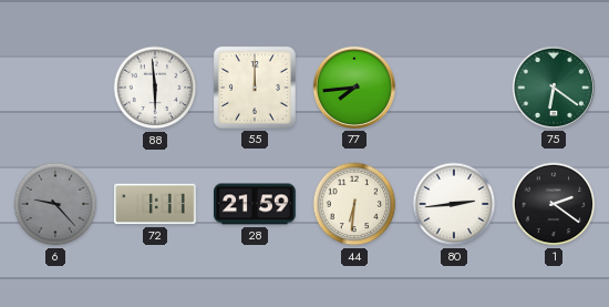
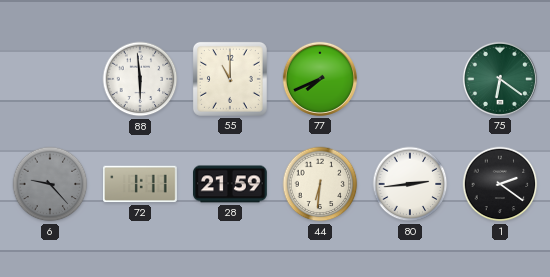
55: 12:00 -> 11:00 (230, 79)
77: 7:44 -> 7:41 (320, 79)
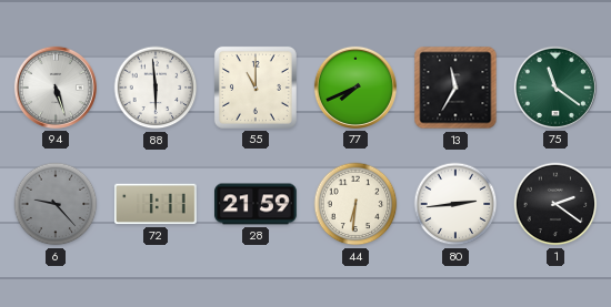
94: none -> 5:27 (56, 88)
13: none -> 11:35 (455, 88)
75: 6:21 -> 11:21 (555, 88)
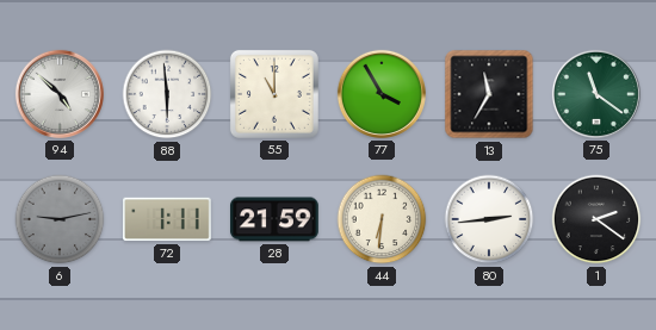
94: 5:27 -> 4:52 (60, 94)
77: 7:41 -> 3:55 (382, 94)
6: 9:23 -> 9:13 (60, 219)
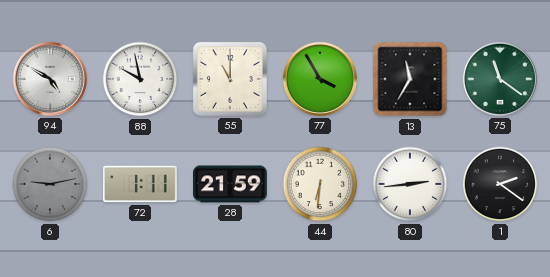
94: 4:52 -> 4:50 (50, 79)
88: 5:59 -> 9:58 (140, 79)
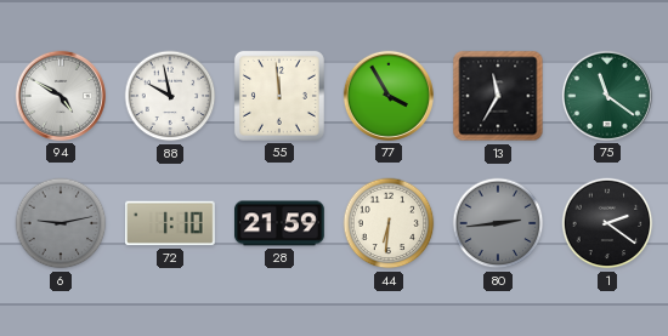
55: 11:00 -> 11:59 (279, 96)
72: 1:11 -> 1:10 (171, 223)
80 dial: white -> grey (498, 223)
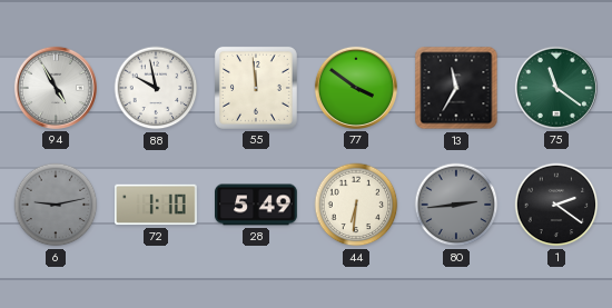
94: 4:50 -> 4:55 (56, 88)
77: 3:55 -> 3:51 (356, 88)
28: 21:59 -> 5:49 (257, 205)
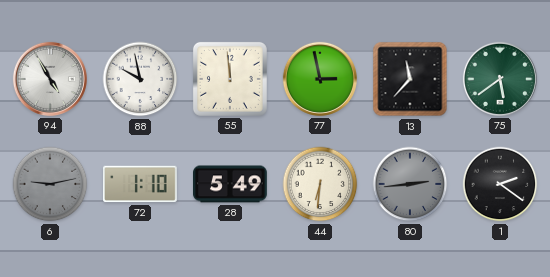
77: 3:51 -> 2:58 (320, 79)
13: 11:35 -> 11:37 (410, 79)
75: 11:21 -> 5:39 (500, 79)
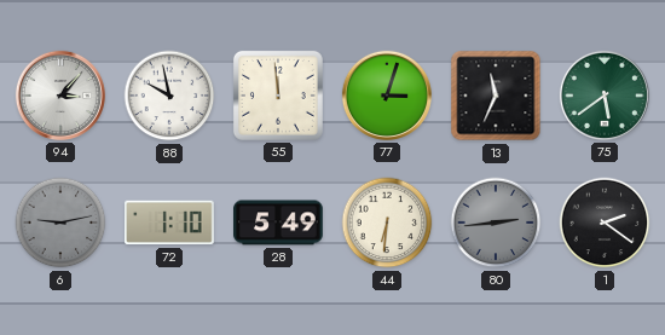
94: 4:55 -> 3:07 (60, 96)
77: 2:58 -> 3:03 (387, 96)
13: 11:37 -> 11:34 (496, 96)
